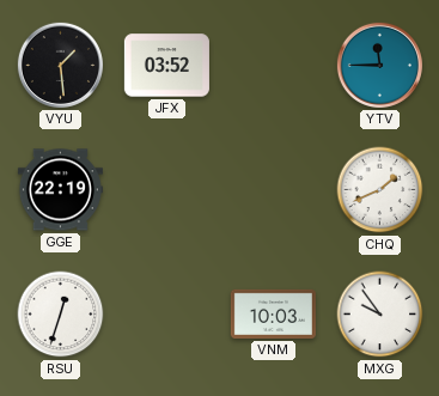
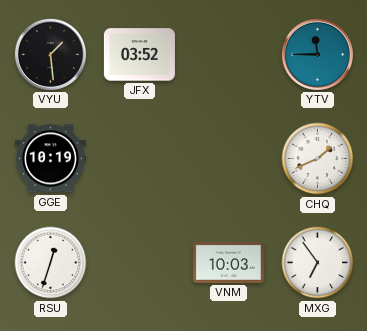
GGE: 22:19 -> 10:19 (50, 159)
MXG: 9:54 -> 6:54 (318, 263)
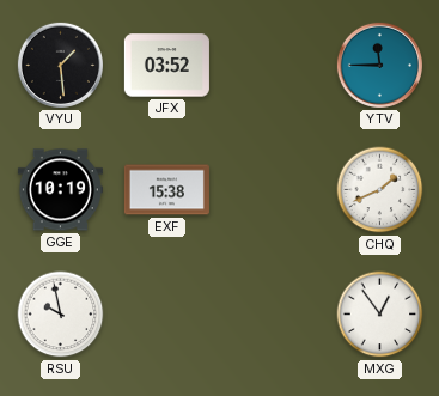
EXF: none -> 15:38 (166, 190)
RSU: 12:33 -> 9:58 (61, 315)
VNM: 10:03 -> none (228, 262)
MXG: 6:54 -> 12:54 (380, 315)
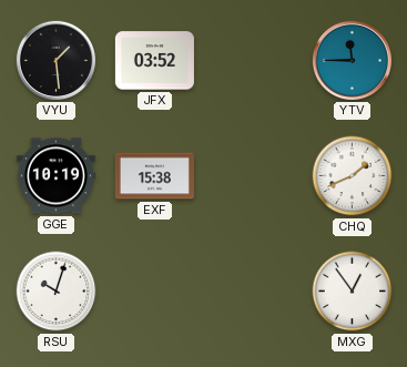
RSU: 9:58 -> 10:03 (57, 292)
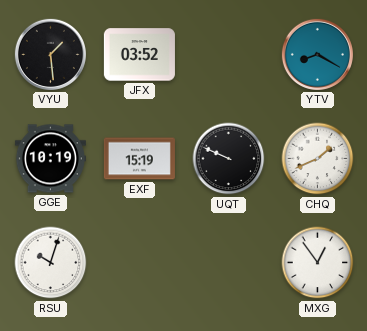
YTV: 11:45 -> 8:20 (317, 54)
EXF: 15:38 -> 15:19 (139, 159)
UQT: none -> 9:49 (229, 159)
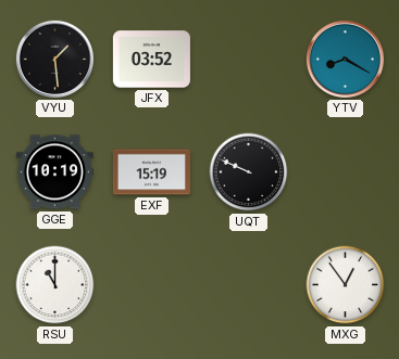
CHQ: 1:41 -> none (318, 159)
RSU: 10:03 -> 11:00 (55, 285)
